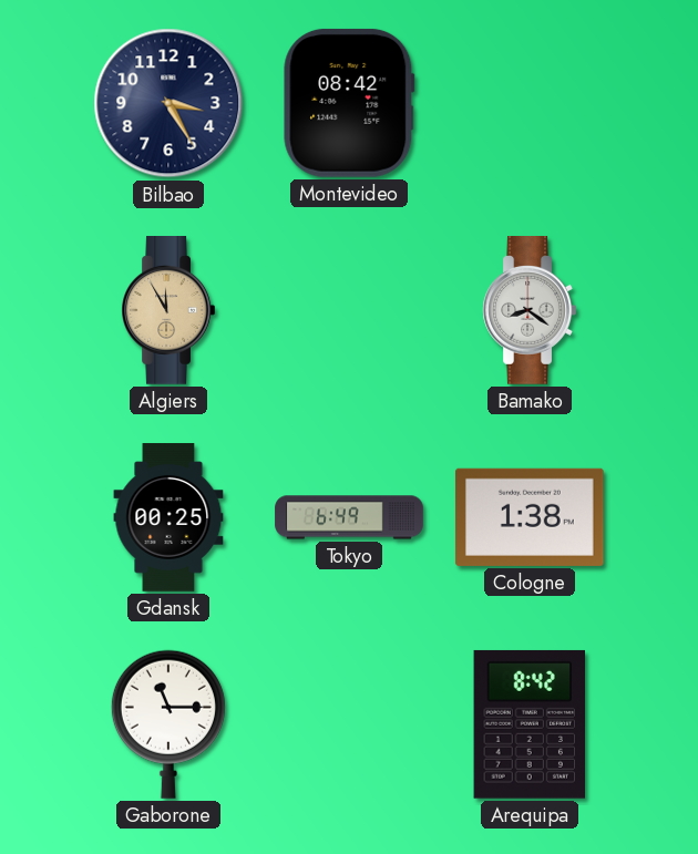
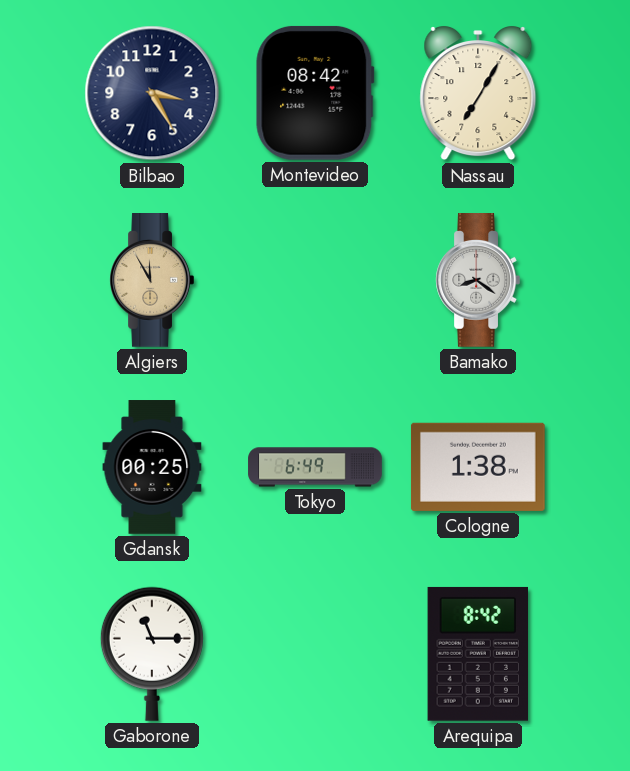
Nassau: none -> 7:05 (478, 94)
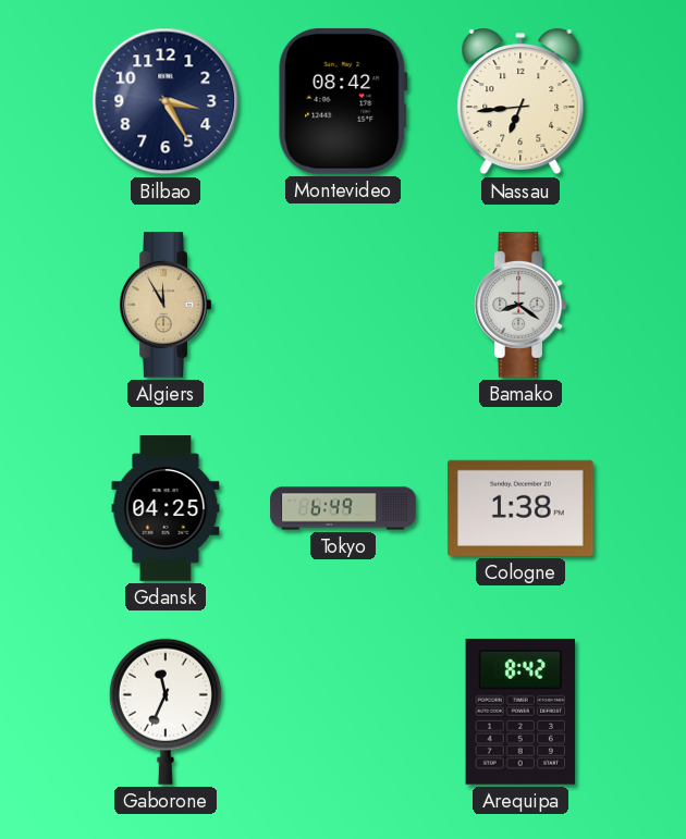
Nassau: 7:05 -> 6:44 (520, 102)
Gdansk: 00:25 -> 04:25 (166, 508)
Gaborone: 11:15 -> 11:34 (166, 712)
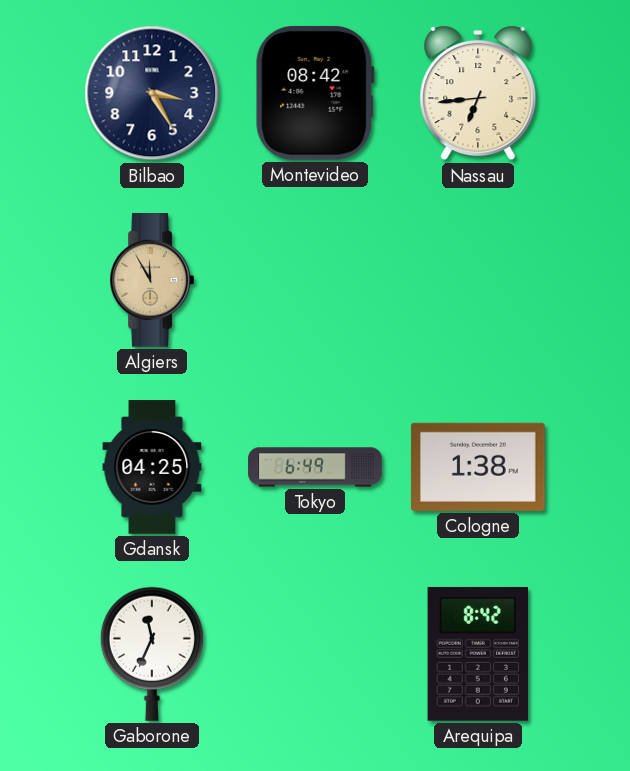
Bamako: 8:21 -> none (520, 306)
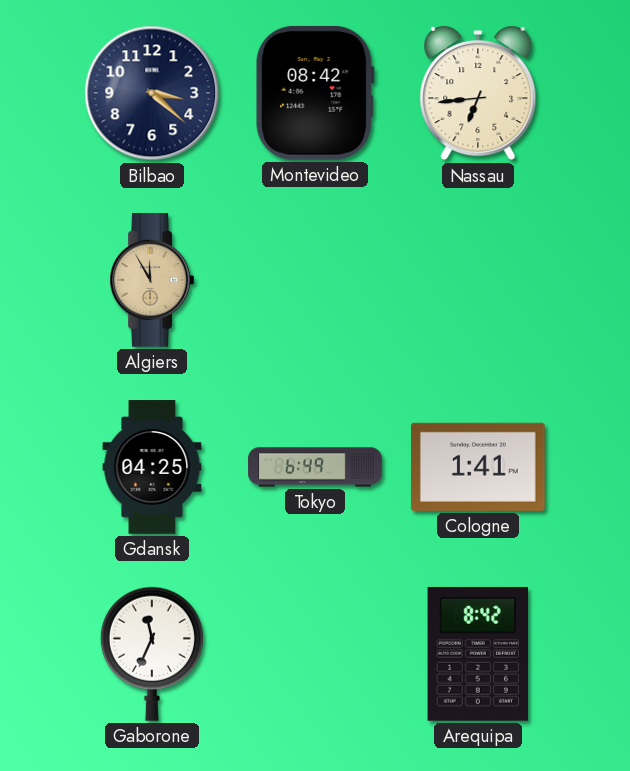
Bilbao: 3:25 -> 3:22 (152, 93)
Cologne: 1:38 -> 1:41 (478, 467)
